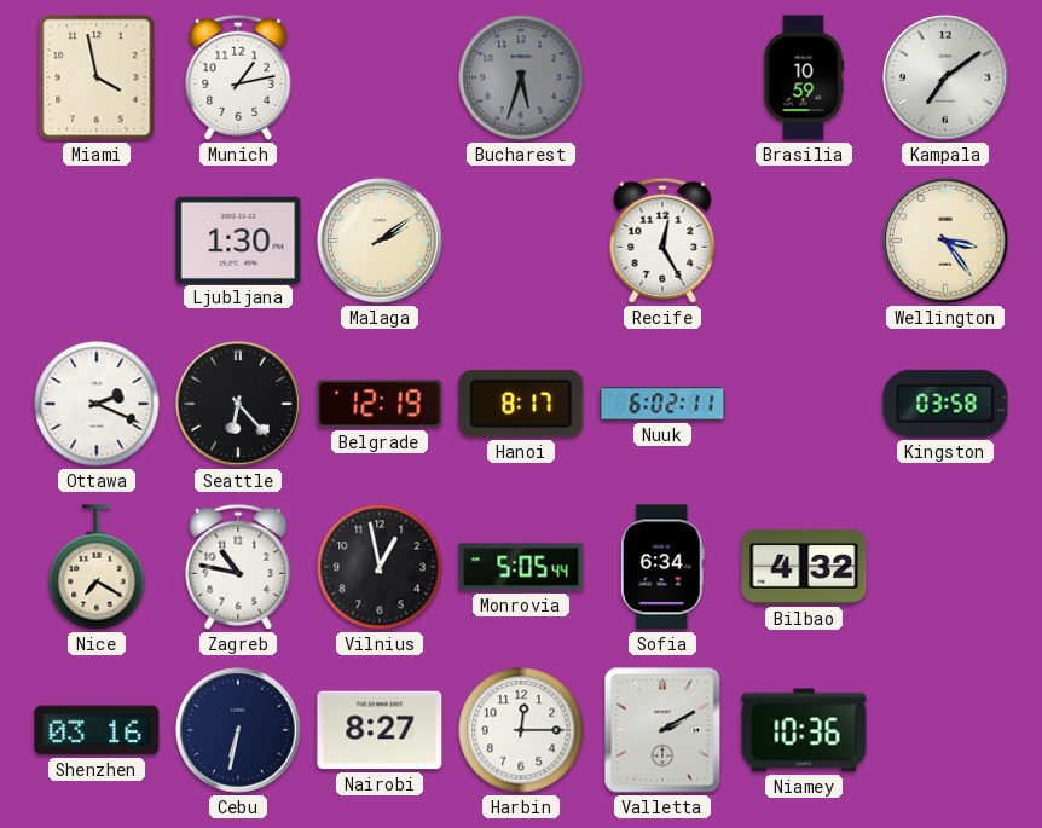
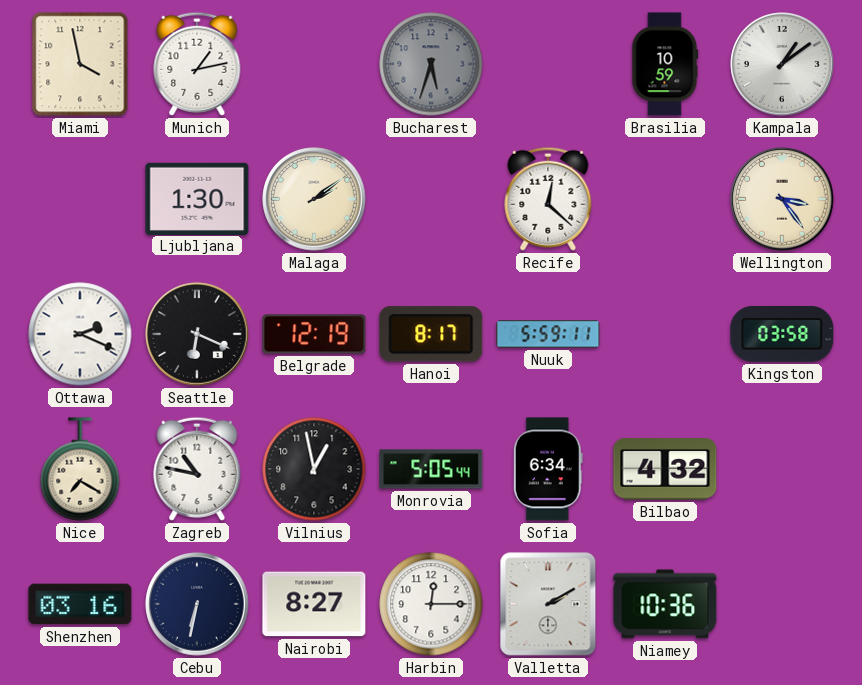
Kampala: 7:09 -> 1:09 (782, 64)
Recife: 12:25 -> 12:22 (548, 199)
Seattle: 6:23 -> 6:19 (197, 334)
Nuuk: 6:02 -> 5:59 (548, 334)
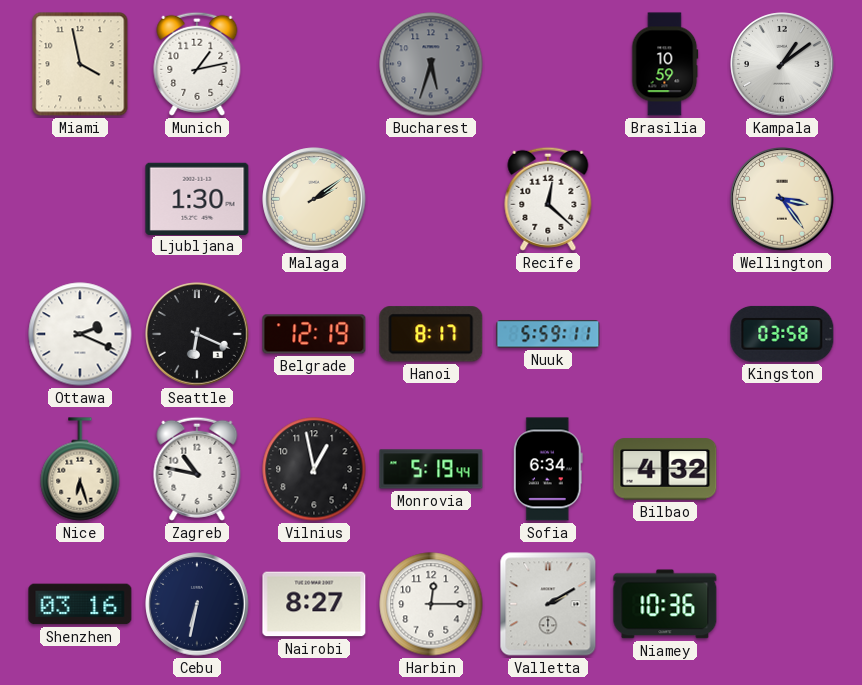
Nice: 7:20 -> 6:27 (80, 469)
Monrovia: 5:05 -> 5:19 (431, 469)
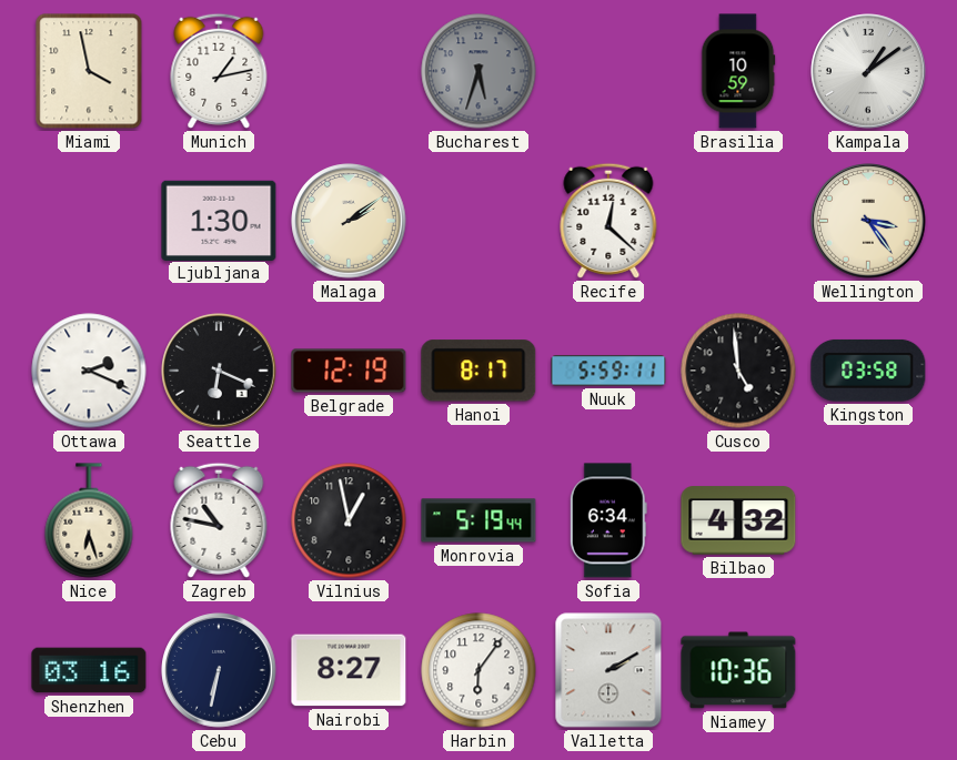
Cusco: none -> 4:59 (738, 371)
Harbin: 12:15 -> 6:06 (478, 670)
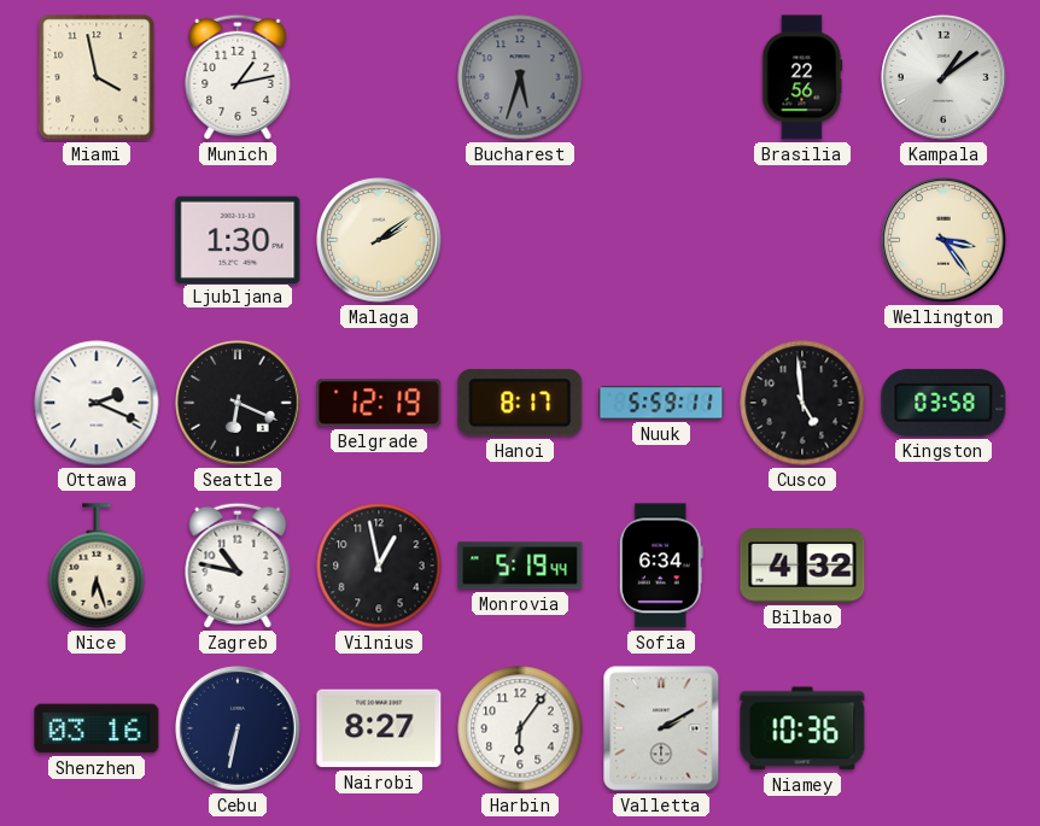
Brasilia: 10:59 -> 22:56 (802, 77)
Recife: 12:22 -> none (608, 221)
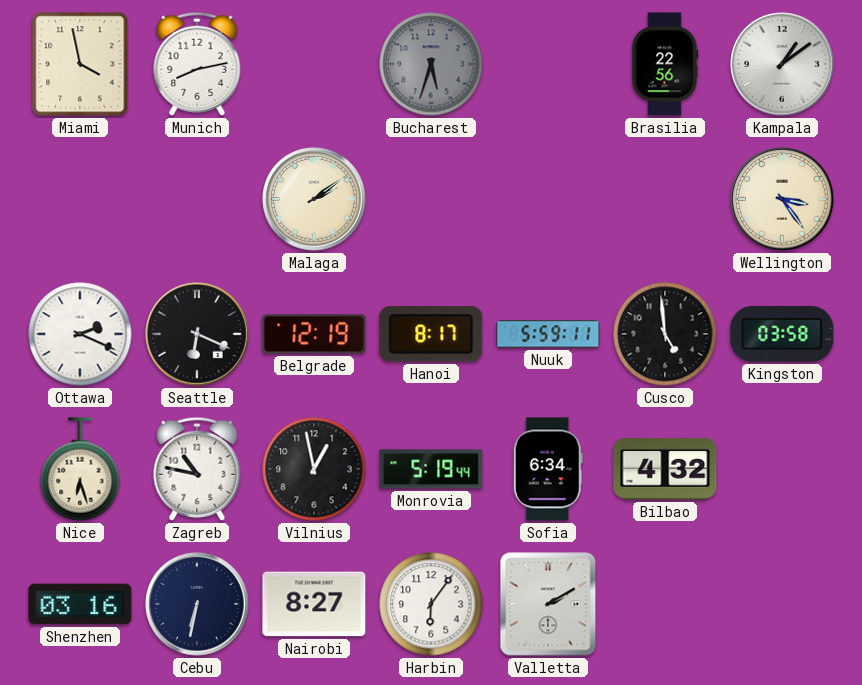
Munich: 1:13 -> 8:13 (197, 64)
Ljubljana: 1:30 -> none (238, 239)
Niamey: 10:36 -> none (802, 728)
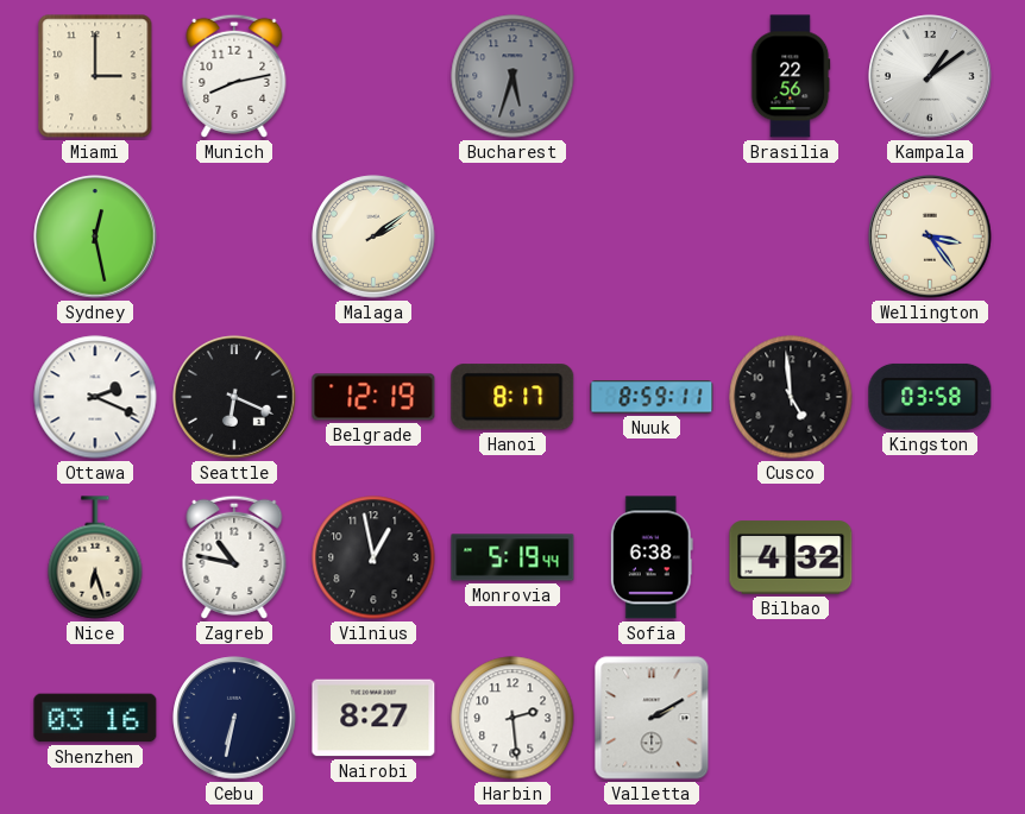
Miami: 3:58 -> 3:00 (95, 76)
Sydney: none -> 12:28 (95, 236)
Nuuk: 5:59 -> 8:59 (652, 397)
Sofia: 6:34 -> 6:38 (652, 557)
Harbin: 6:06 -> 2:29 (512, 718)
